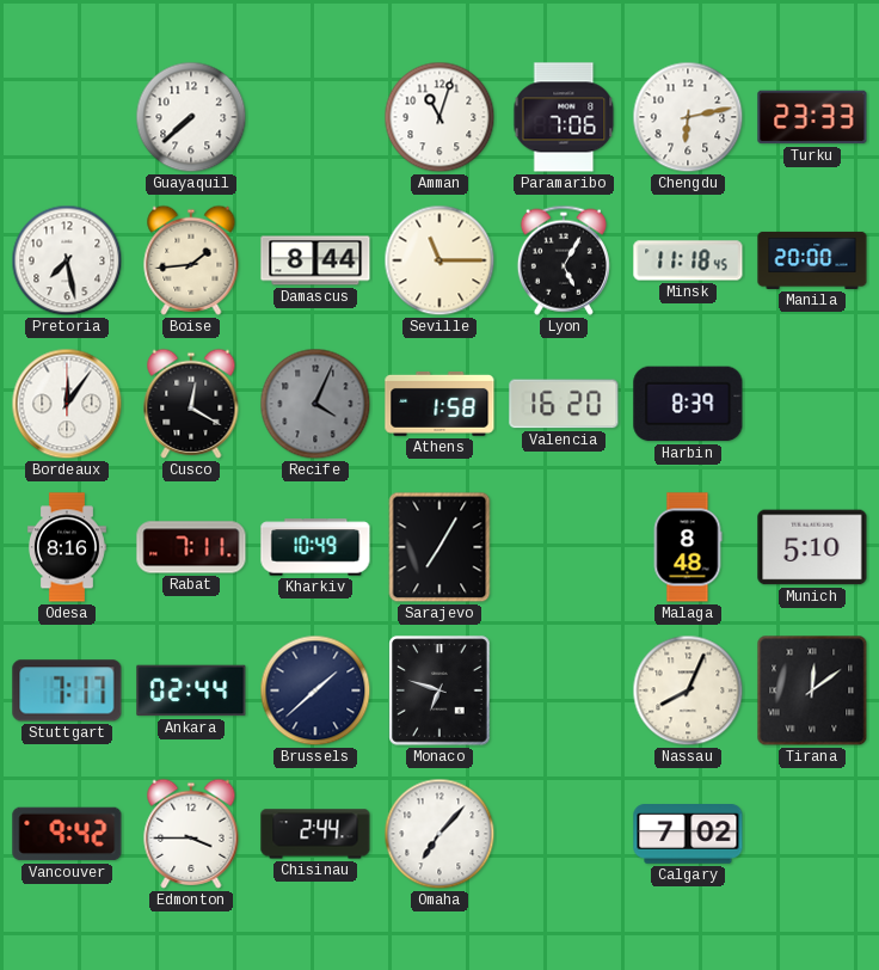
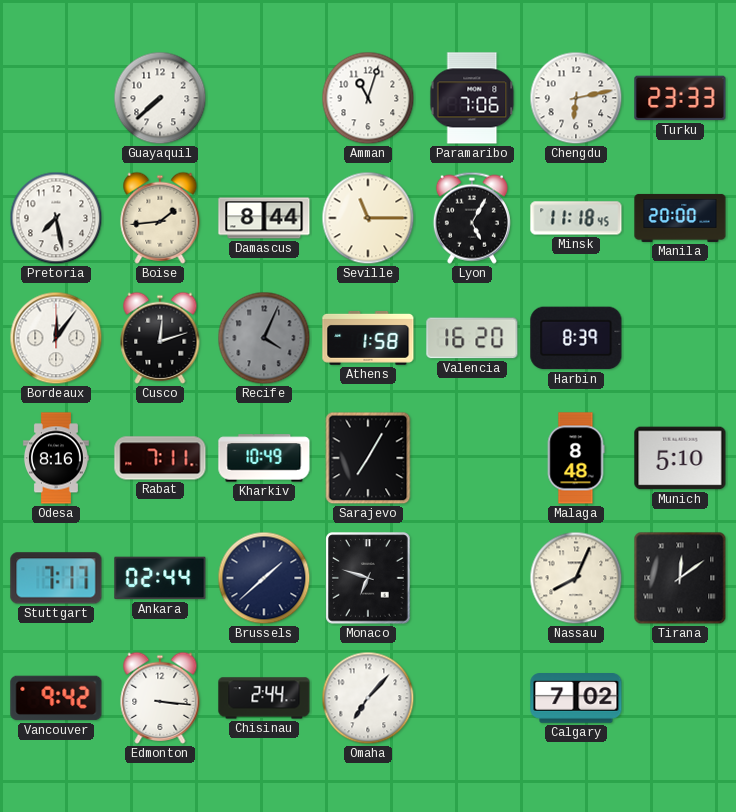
Cusco: 12:20 -> 12:12 (160, 338)
Edmonton: 3:45 -> 3:16 (160, 698)
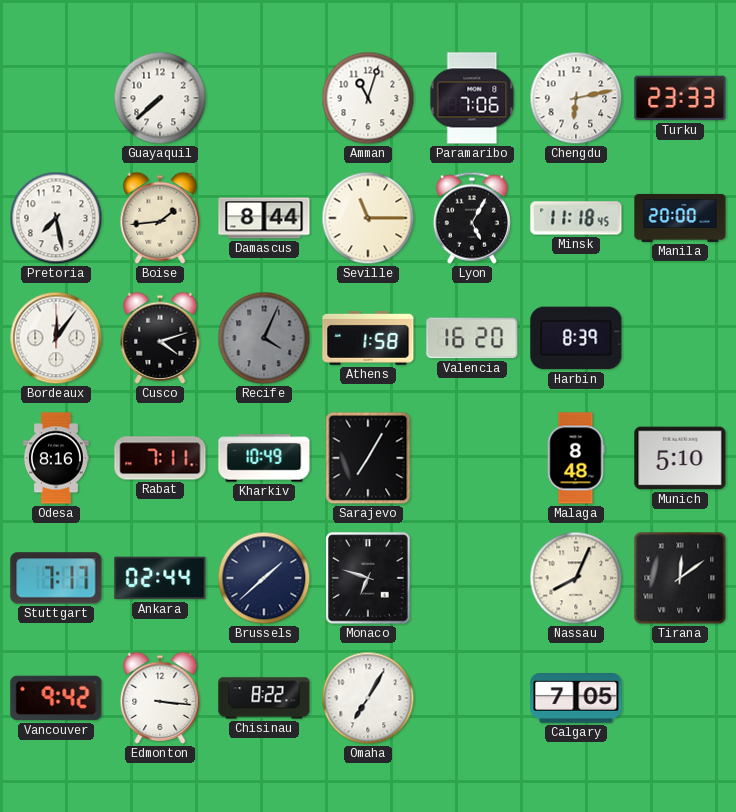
Cusco: 12:12 -> 4:12 (160, 338)
Chisinau: 2:44 -> 8:22 (264, 698)
Omaha: 7:07 -> 7:05 (368, 698)
Calgary: 7:02 -> 7:05 (576, 699)
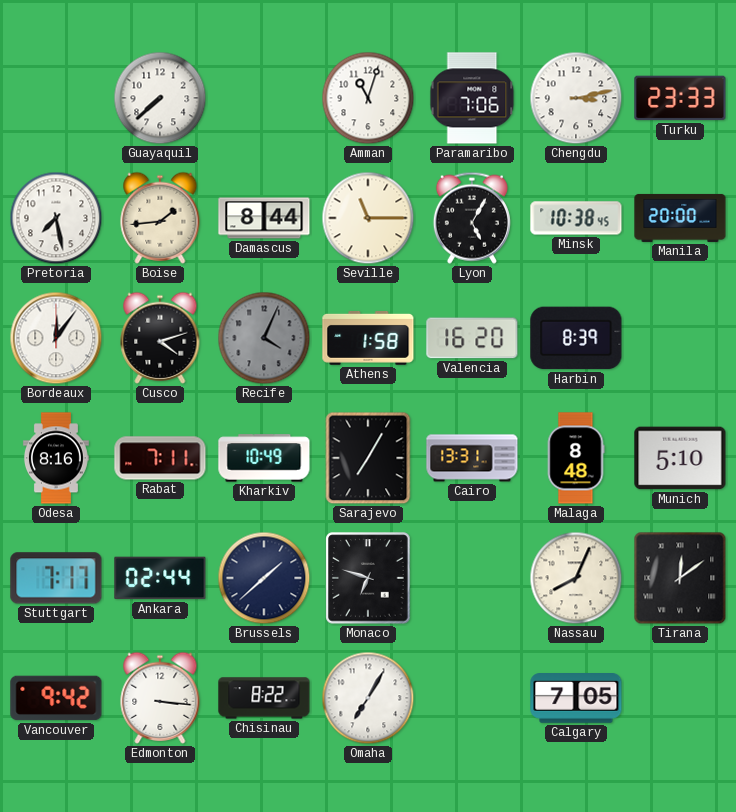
Chengdu: 6:13 -> 3:13 (576, 98)
Minsk: 11:18 -> 10:38 (576, 218)
Cairo: none -> 13:31 (472, 458)
